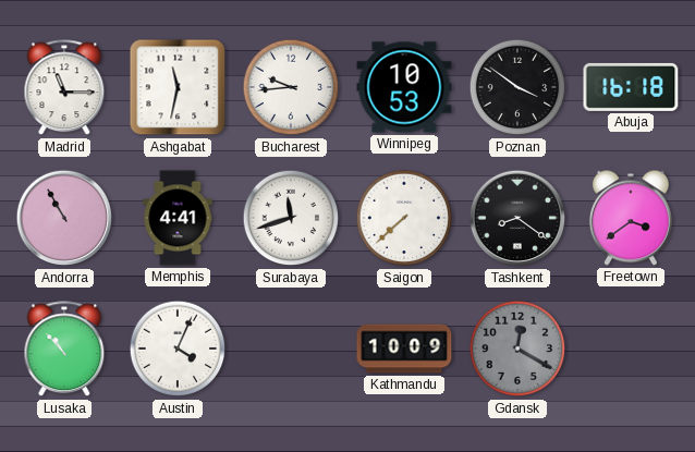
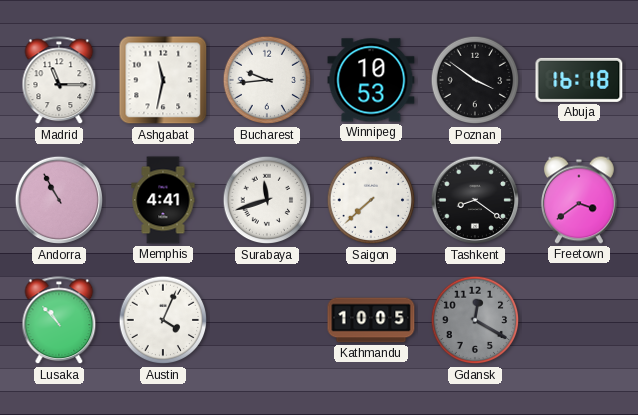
Kathmandu: 10:09 -> 10:05 (371, 320)
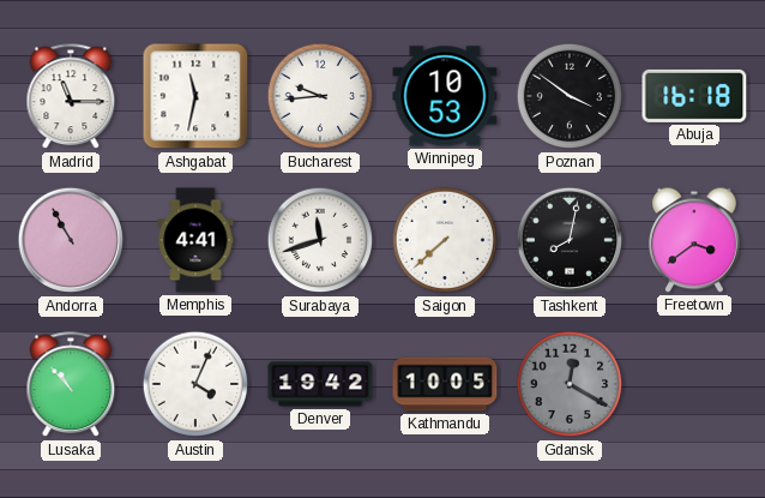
Tashkent: 8:21 -> 8:02 (570, 240)
Denver: none -> 19:42 (320, 384)
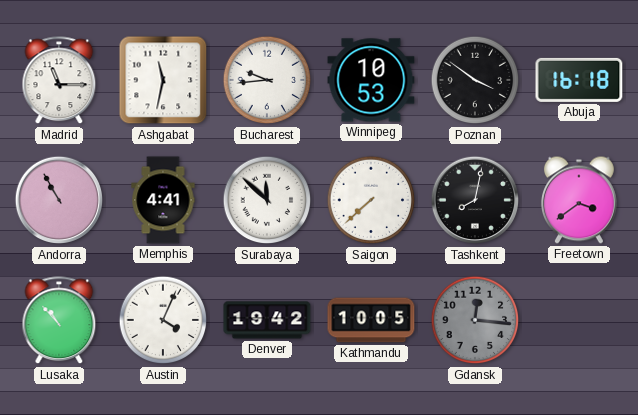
Surabaya: 11:42 -> 11:52 (267, 200)
Gdansk: 12:20 -> 12:16 (475, 320)
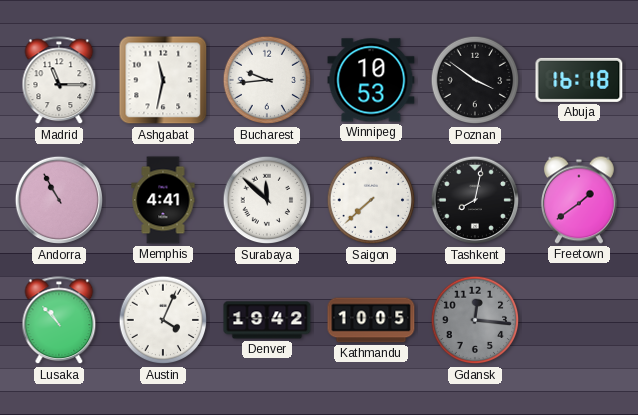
Freetown: 3:39 -> 1:39 (579, 200)
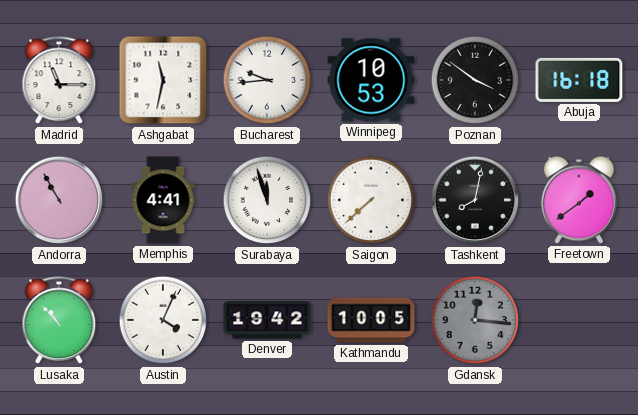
Surabaya: 11:52 -> 11:57 (267, 200)
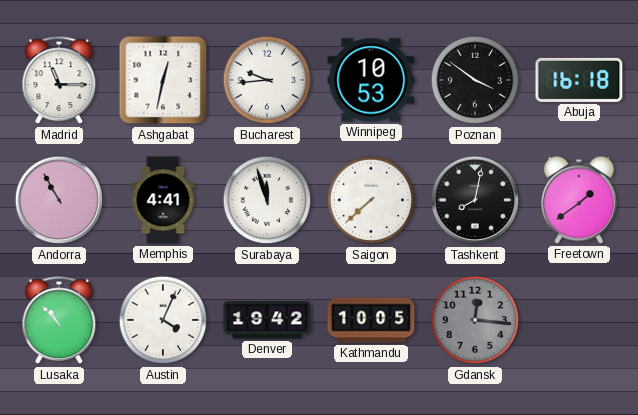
Ashgabat: 11:32 -> 12:32 (163, 80)
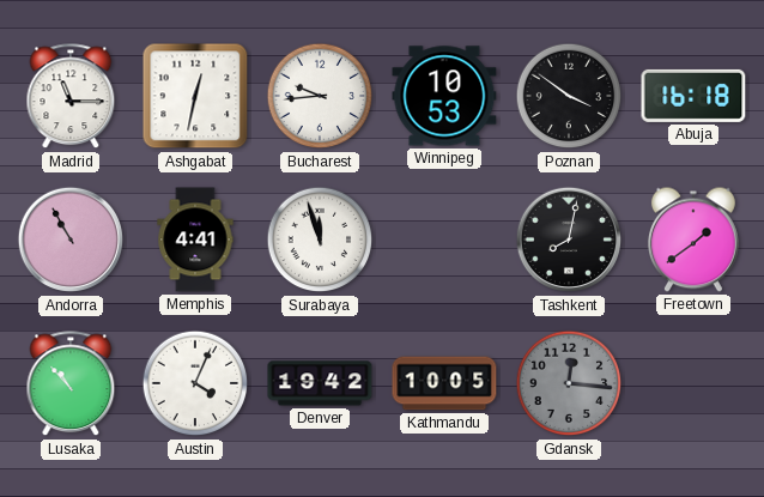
Saigon: 7:38 -> none (371, 200)
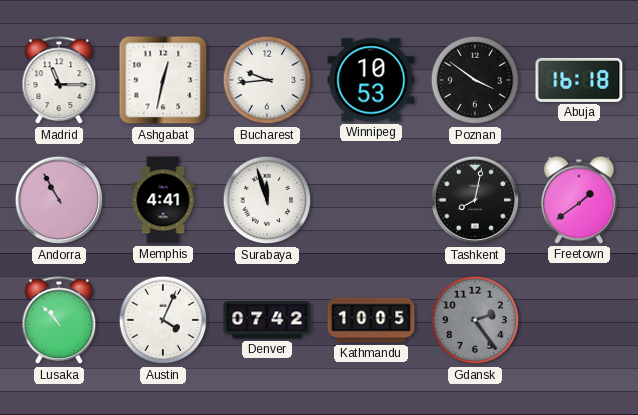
Denver: 19:42 -> 07:42 (267, 320)
Gdansk: 12:16 -> 2:24 (475, 320)
